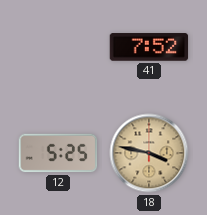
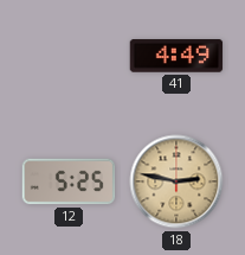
41: 7:52 -> 4:49 (176, 56)
18: 3:47 -> 2:47 (176, 181)
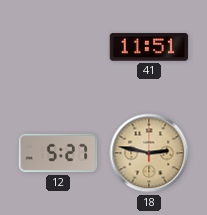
41: 4:49 -> 11:51 (149, 47)
12: 5:25 -> 5:27 (58, 153)
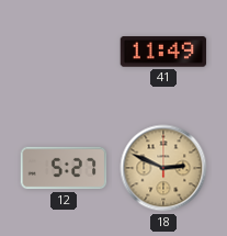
41: 11:51 -> 11:49 (163, 52)
18: 2:47 -> 2:49 (163, 168)
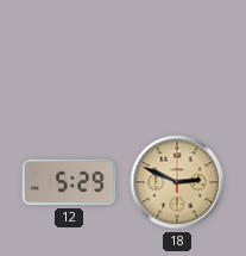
41: 11:49 -> none (163, 52)
12: 5:27 -> 5:29 (69, 182)
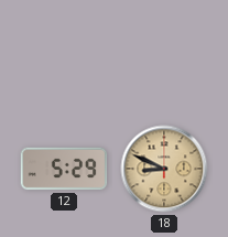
18: 2:49 -> 8:49 (164, 169)
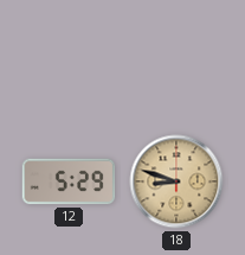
18: 8:49 -> 8:48 (176, 181)
